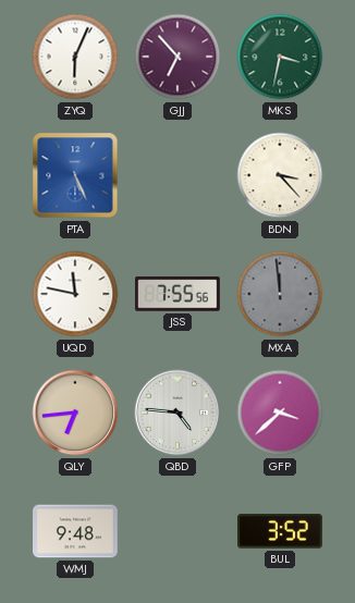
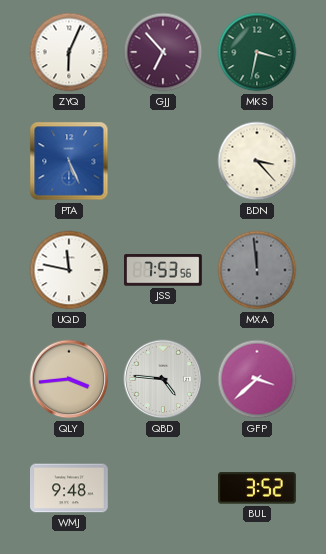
JSS: 7:55 -> 7:53 (164, 270)
QLY: 6:44 -> 3:44 (69, 379)
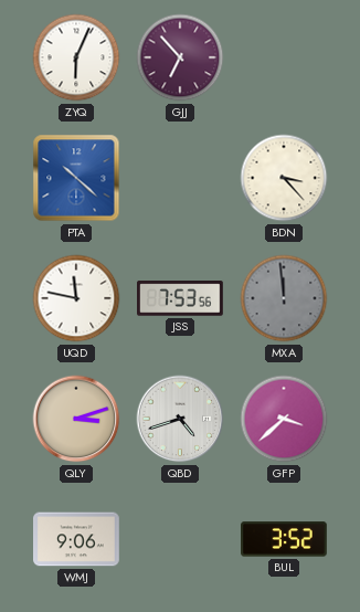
MKS: 3:32 -> none (257, 52)
PTA: 5:26 -> 10:22 (76, 178)
QLY: 3:44 -> 3:12 (76, 419)
QBD: 4:46 -> 4:42 (180, 419)
WMJ: 9:48 -> 9:06 (77, 539)
